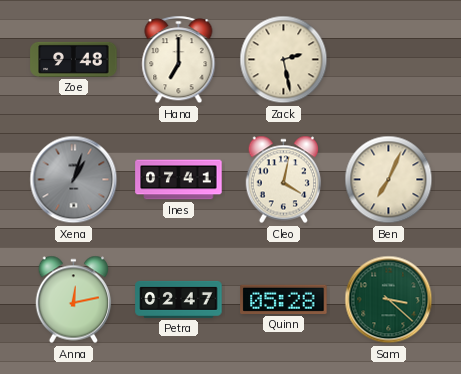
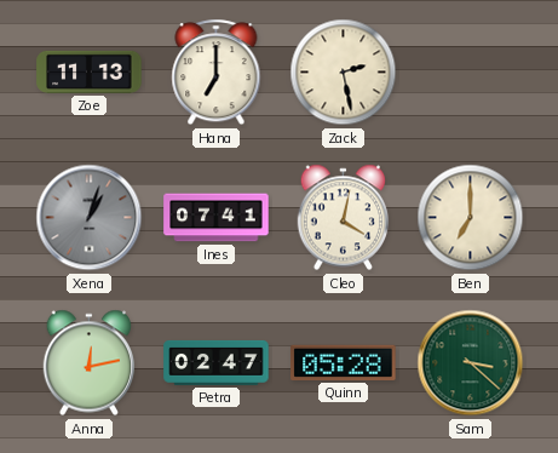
Zoe: 9:48 -> 11:13 (90, 71)
Ben: 7:04 -> 7:00 (471, 218)
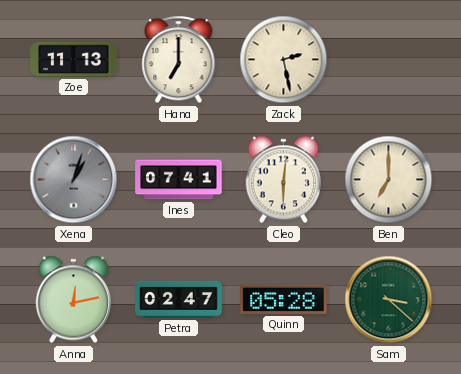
Cleo: 4:02 -> 6:01 (284, 180)
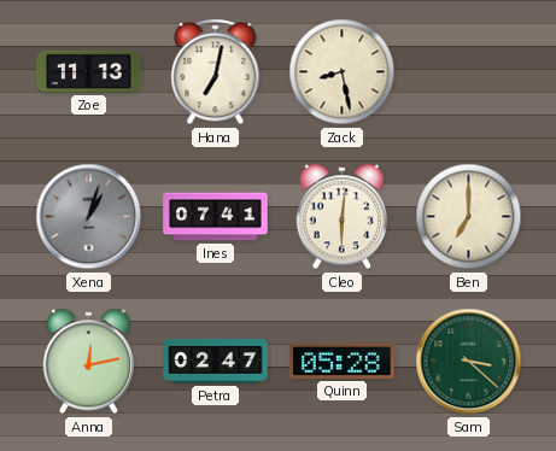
Hana: 7:00 -> 7:02 (216, 72)
Zack: 2:28 -> 8:28 (343, 72)
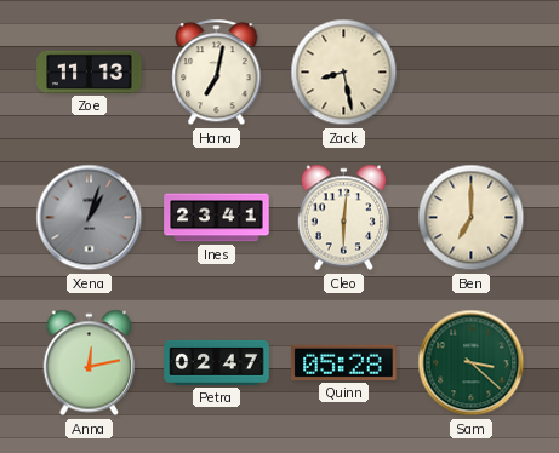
Ines: 07:41 -> 23:41 (217, 218)
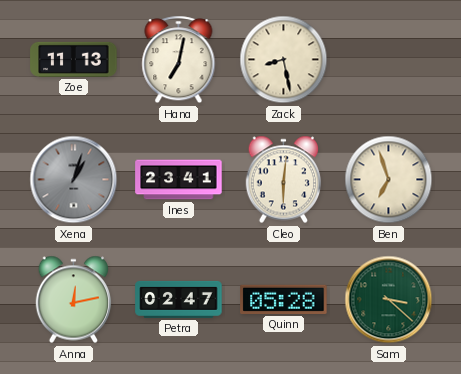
Ben: 7:00 -> 6:57 (389, 180)
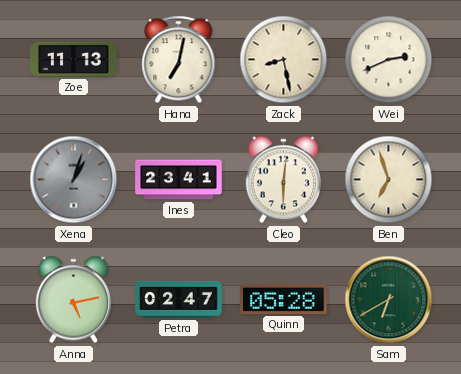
Wei: none -> 2:41 (389, 60)
Anna: 12:13 -> 5:13 (74, 300)
Sam: 3:22 -> 6:40 (389, 300)
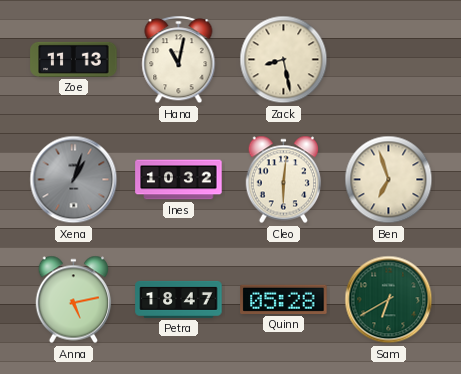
Hana: 7:02 -> 11:02 (179, 60)
Wei: 2:41 -> none (389, 60)
Ines: 23:41 -> 10:32 (179, 180)
Petra: 02:47 -> 18:47 (179, 299)
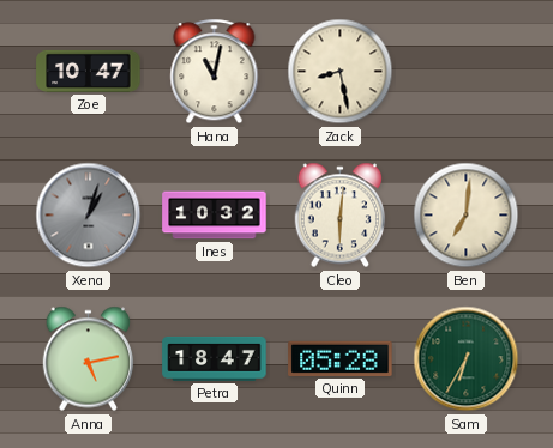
Zoe: 11:13 -> 10:47 (89, 71)
Ben: 6:57 -> 7:01 (467, 216)
Sam: 6:40 -> 6:35 (467, 359)
